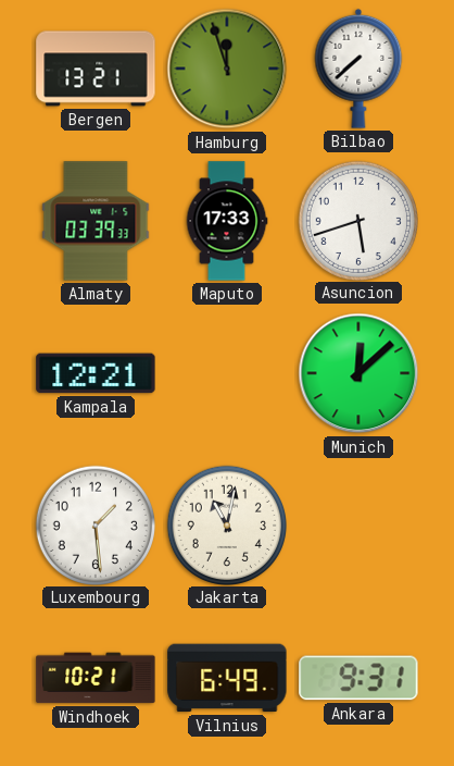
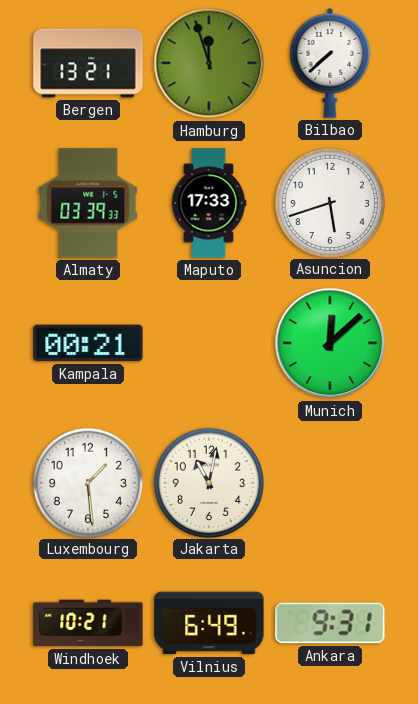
Kampala: 12:21 -> 00:21 (88, 343)
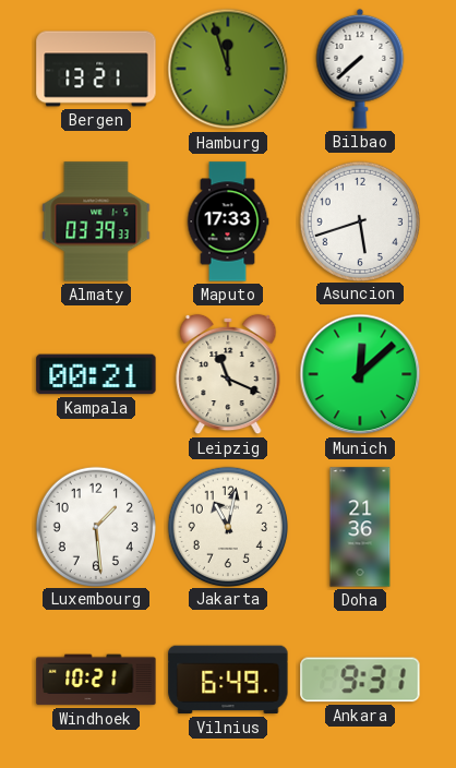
Leipzig: none -> 11:19 (228, 374)
Doha: none -> 21:36 (360, 527)
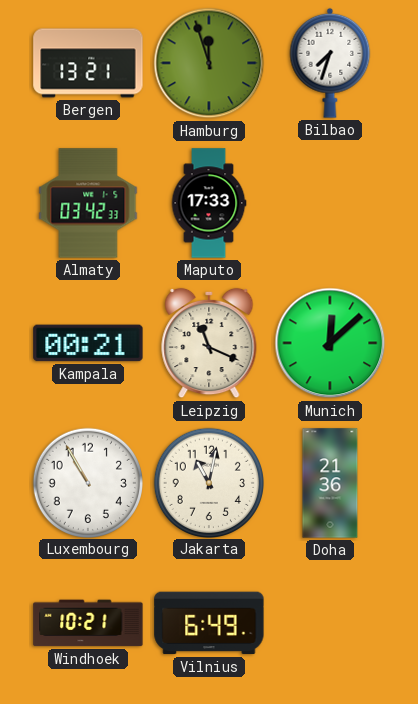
Bilbao: 7:38 -> 7:33 (330, 63)
Almaty: 03:39 -> 03:42 (88, 203)
Asuncion: 5:42 -> none (359, 220)
Luxembourg: 1:29 -> 10:55 (87, 482)
Ankara: 9:31 -> none (360, 680)
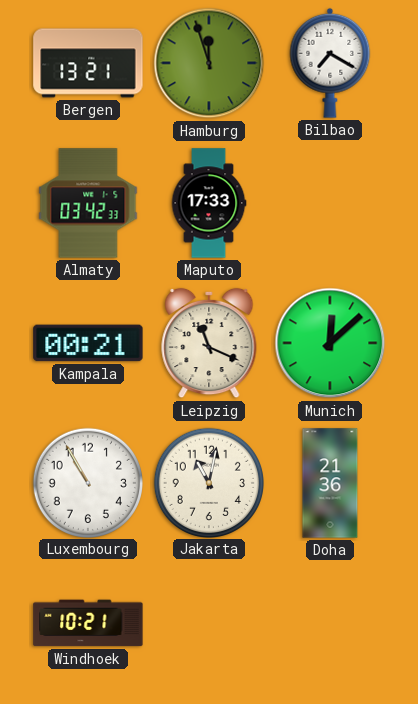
Bilbao: 7:33 -> 7:20 (330, 63)
Vilnius: 6:49 -> none (209, 623)
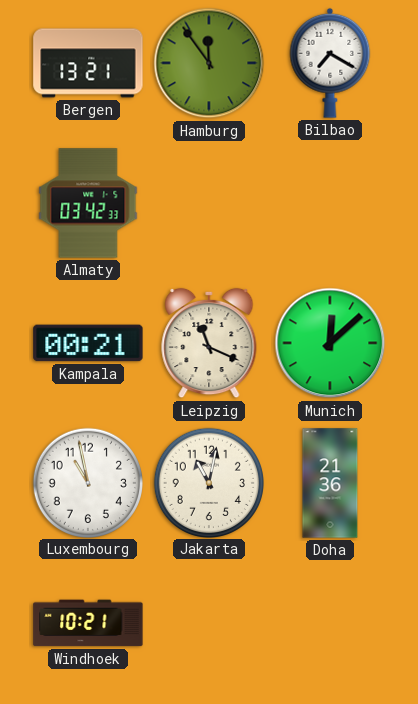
Hamburg: 11:57 -> 11:54 (209, 63)
Maputo: 17:33 -> none (209, 203)
Luxembourg: 10:55 -> 10:58 (87, 482)
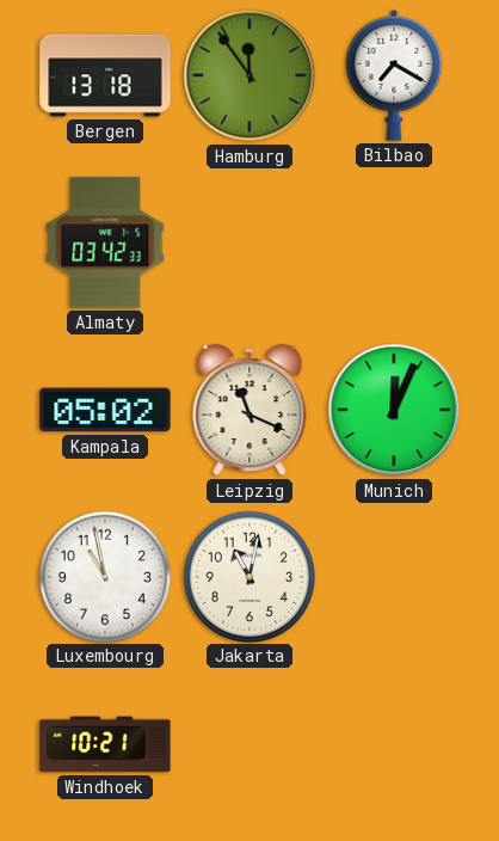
Bergen: 13:21 -> 13:18 (105, 75)
Kampala: 00:21 -> 05:02 (105, 410)
Munich: 12:08 -> 12:04 (394, 410)
Doha: 21:36 -> none (330, 483)
